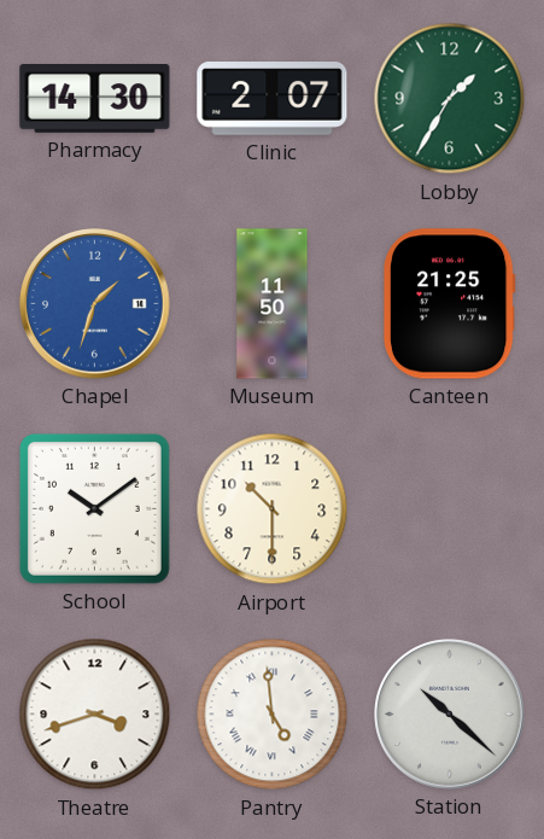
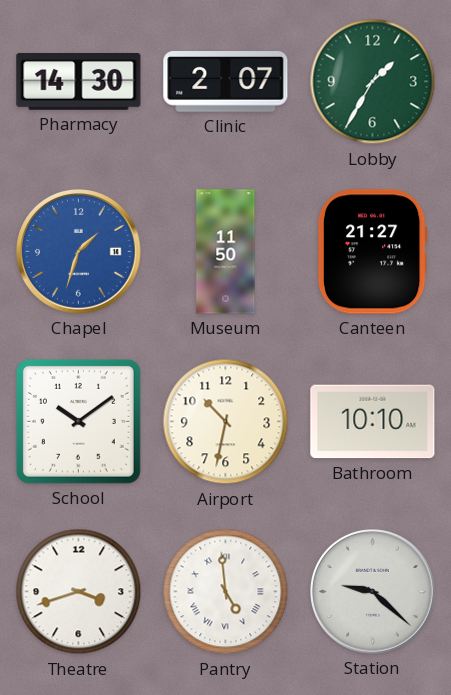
Canteen: 21:25 -> 21:27 (372, 252)
Airport: 10:30 -> 10:32 (226, 422)
Bathroom: none -> 10:10 (373, 422)
Station: 10:22 -> 9:22 (373, 592)
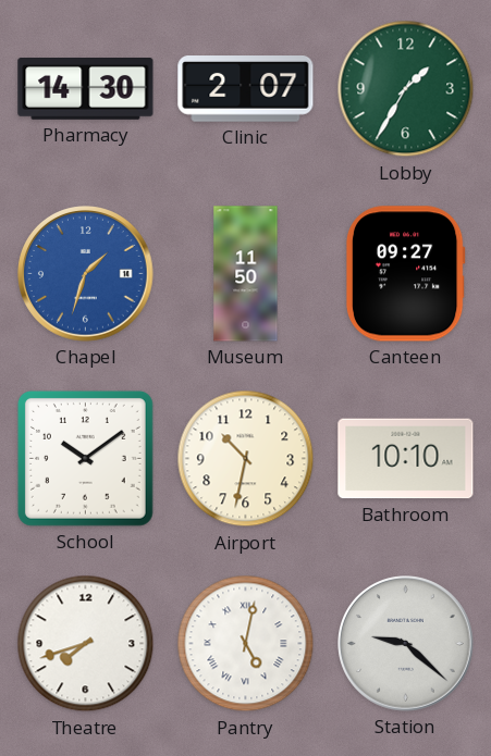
Canteen: 21:27 -> 09:27 (405, 274)
Theatre: 3:42 -> 7:42 (86, 644)
Pantry: 4:59 -> 5:02 (246, 644)
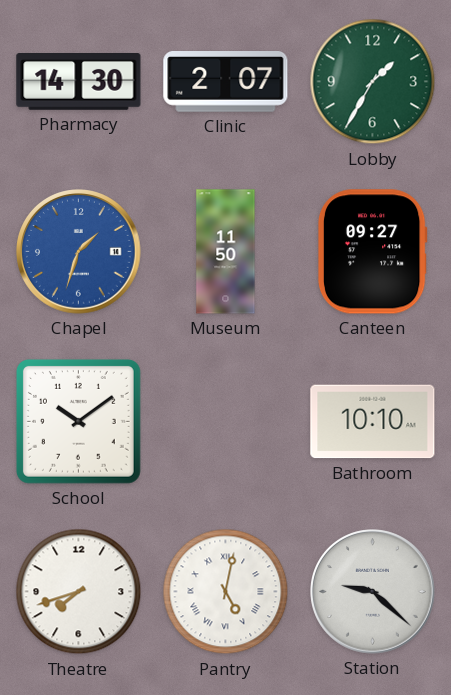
Airport: 10:32 -> none (246, 459)
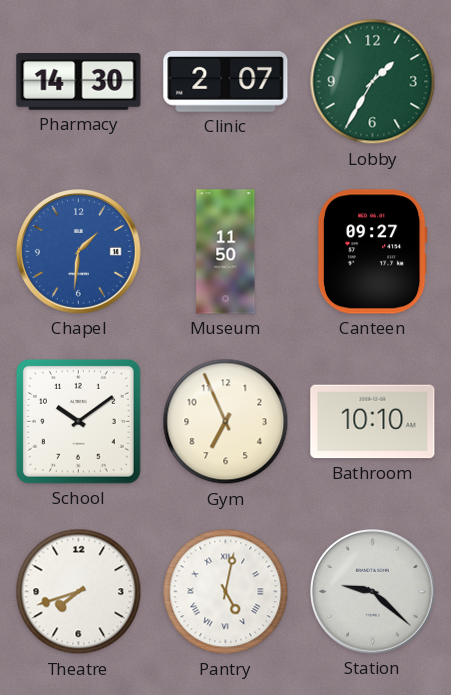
Chapel: 1:33 -> 1:31 (79, 252)
Gym: none -> 6:56 (226, 422)
